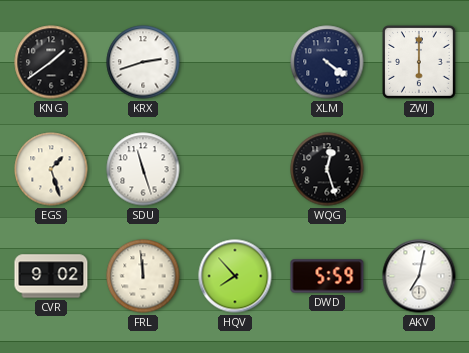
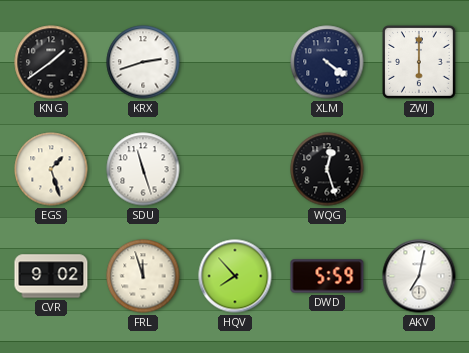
FRL: 11:59 -> 11:57 (143, 276)
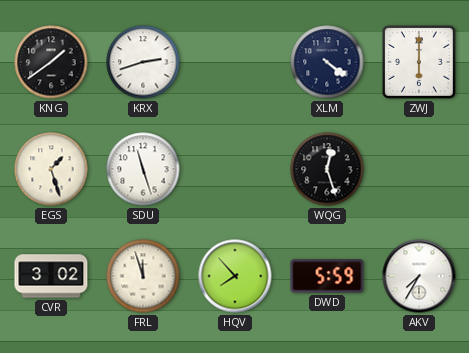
CVR: 9:02 -> 3:02 (51, 276)
AKV: 7:02 -> 7:35 (419, 276)
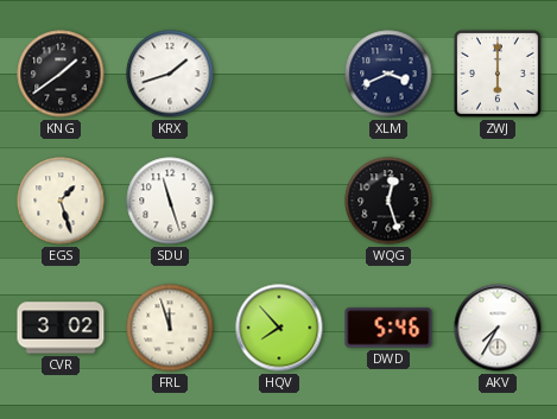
KRX: 2:42 -> 1:42 (170, 74)
XLM: 4:21 -> 3:41 (388, 74)
DWD: 5:59 -> 5:46 (388, 328)
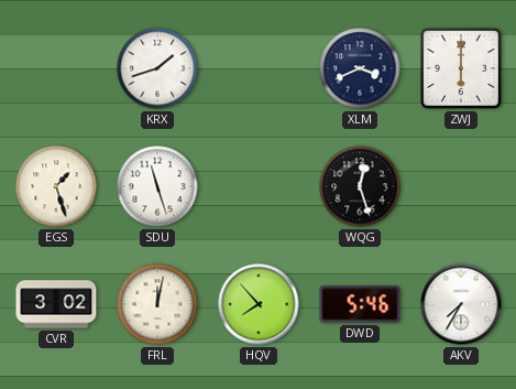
KNG: 1:39 -> none (61, 74)
FRL: 11:57 -> 12:02 (157, 304)
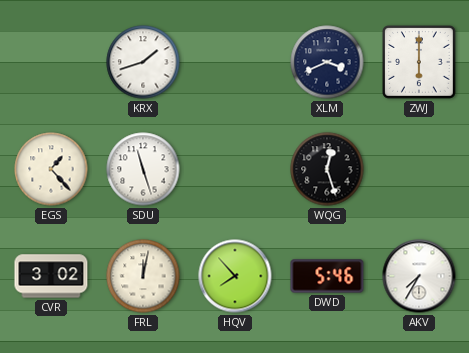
EGS: 1:27 -> 1:23 (51, 169)
